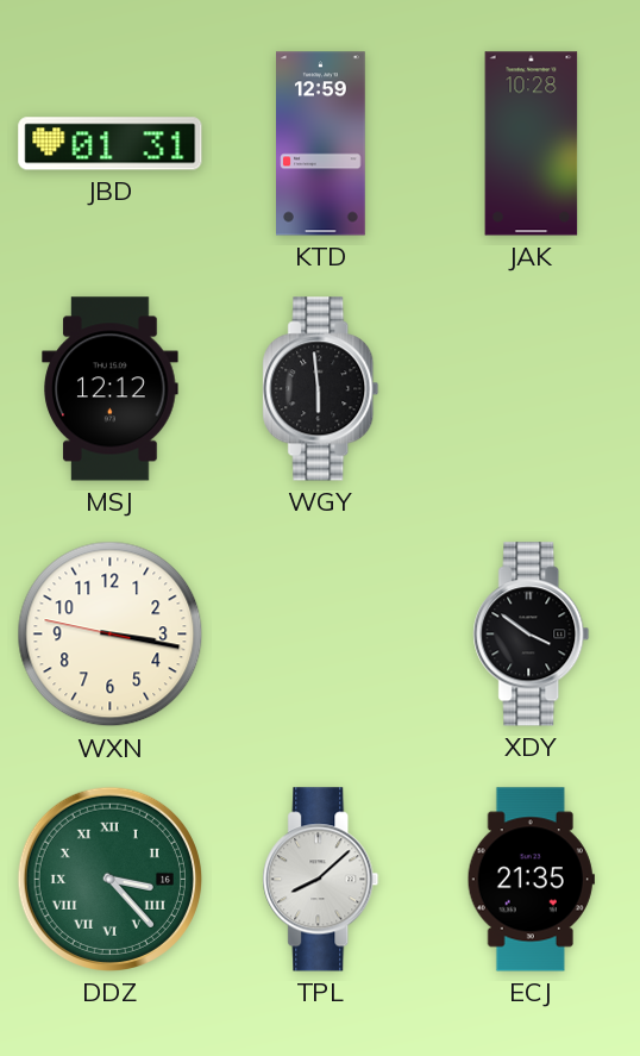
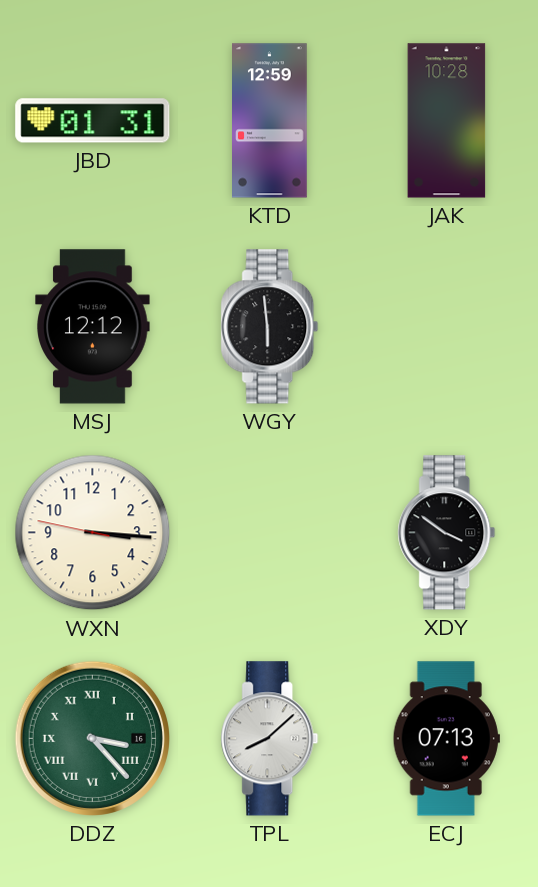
WXN: 3:16 -> 3:15 (93, 533)
ECJ: 21:35 -> 07:13 (446, 739)
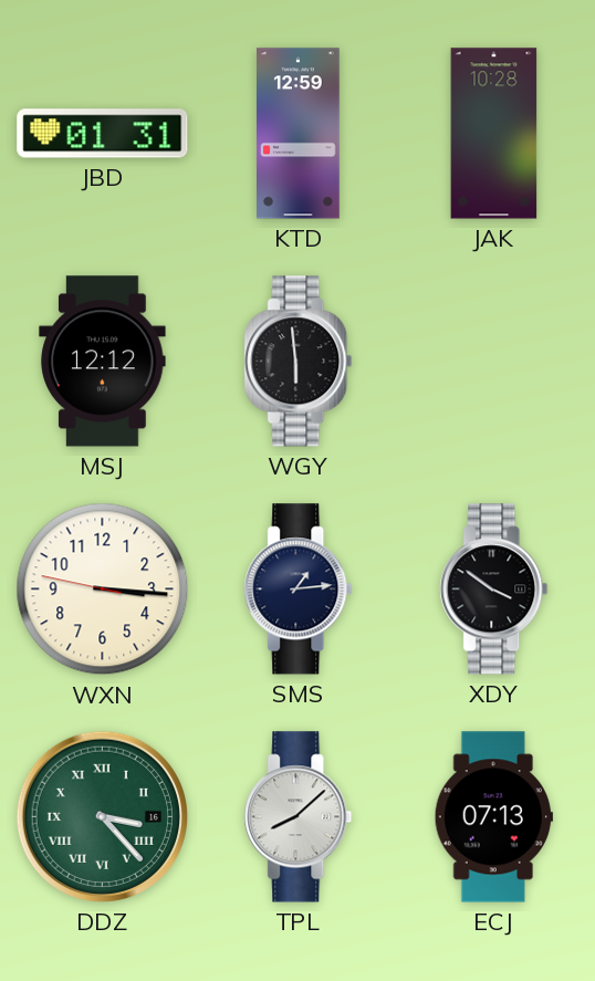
SMS: none -> 1:14 (299, 589)
